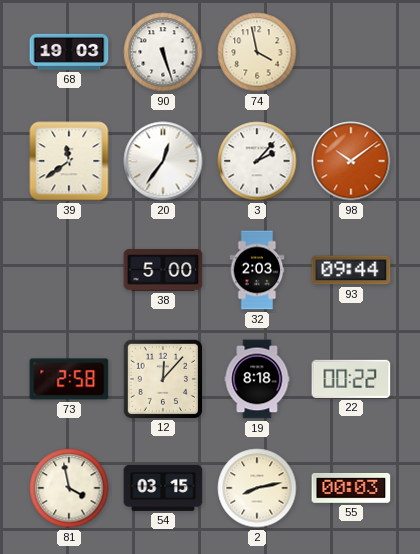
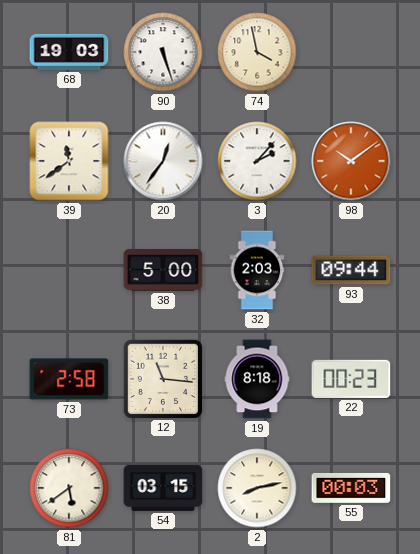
12: 12:07 -> 11:16 (162, 378)
22: 00:22 -> 00:23 (351, 379)
81: 3:58 -> 5:39 (69, 488)
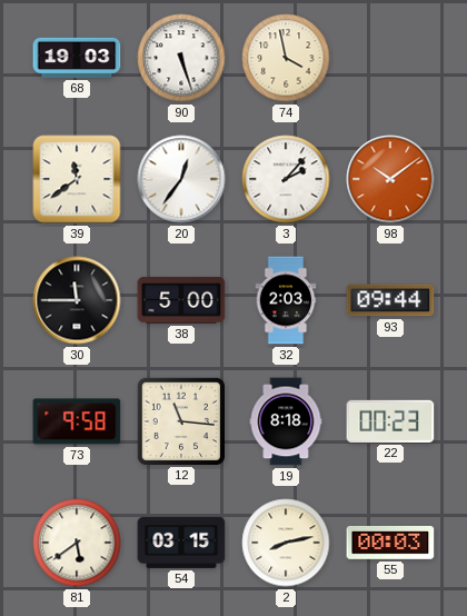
30: none -> 11:45 (77, 300)
73: 2:58 -> 9:58 (77, 421)
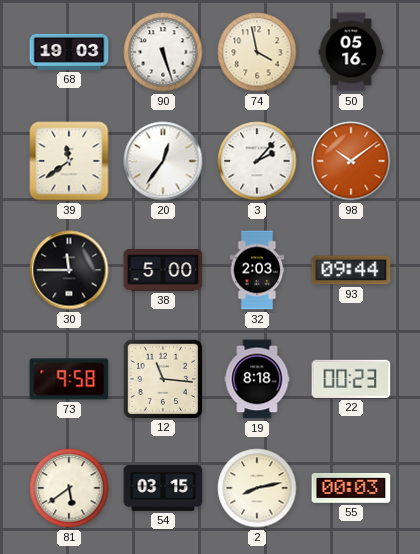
50: none -> 05:16 (351, 52)
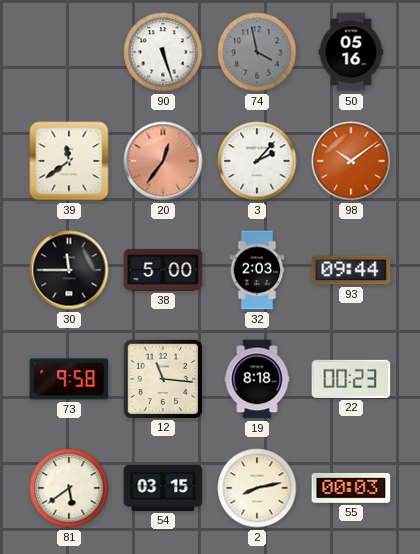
68: 19:03 -> none (69, 52)
74 dial: cream -> grey (257, 52)
20 dial: white -> salmon (163, 161)
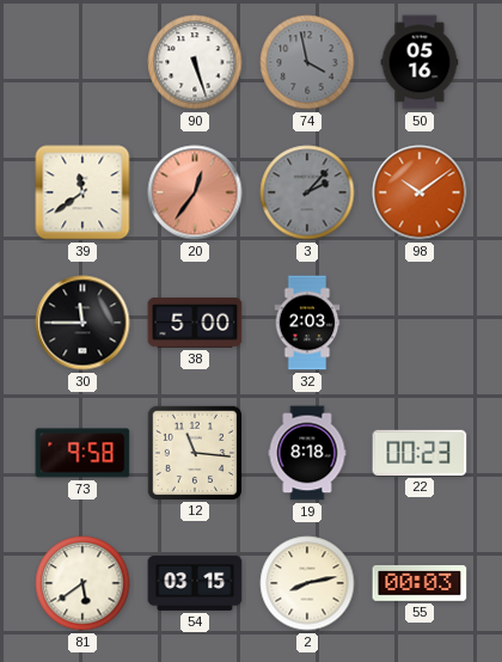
3 dial: white -> grey (307, 192)
93: 09:44 -> none (351, 270)
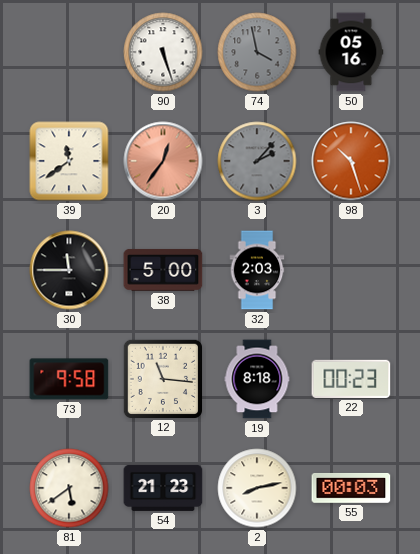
98: 10:09 -> 10:27 (351, 161)
54: 03:15 -> 21:23 (163, 488)
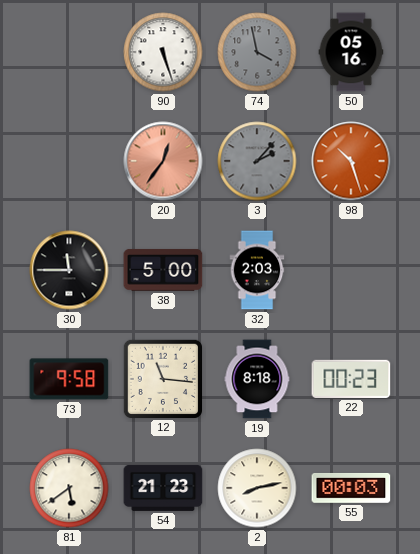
39: 11:39 -> none (69, 161)
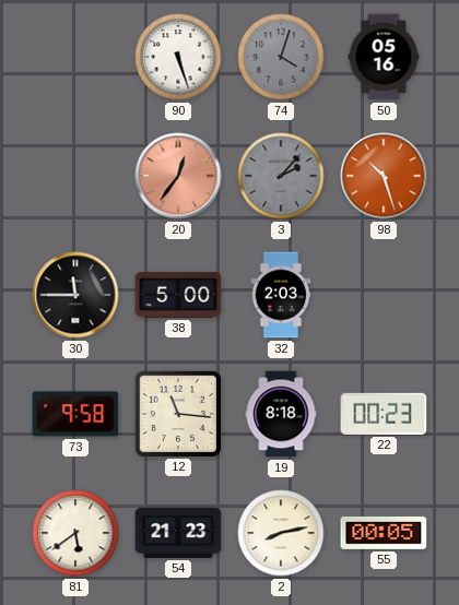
74: 3:58 -> 4:03 (281, 57)
55: 00:03 -> 00:05 (384, 533)
